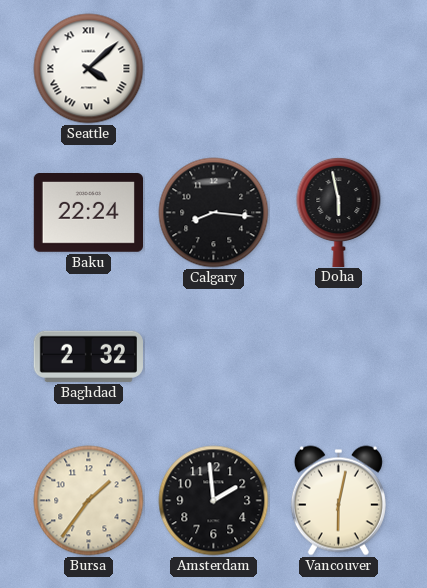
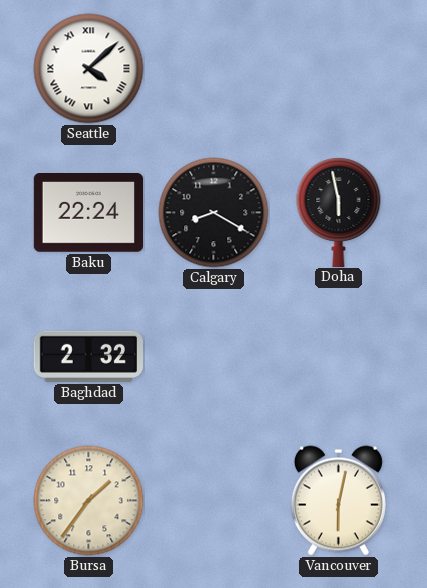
Calgary: 8:16 -> 8:20 (214, 213)
Amsterdam: 1:59 -> none (214, 501)
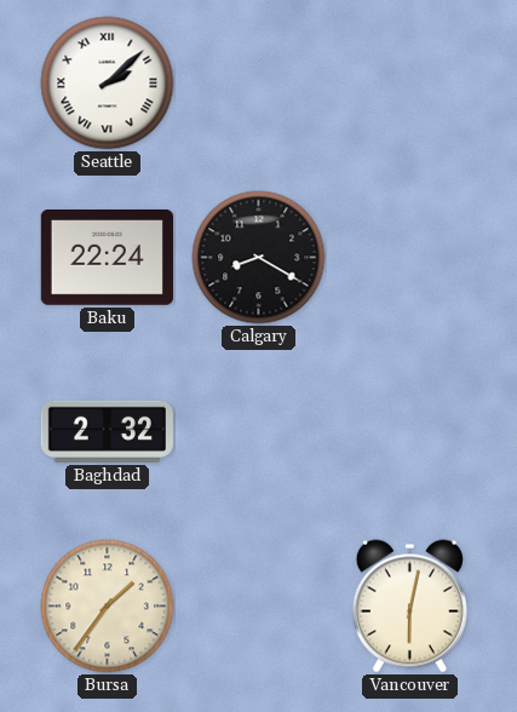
Seattle: 4:08 -> 2:08 (108, 84)
Doha: 5:58 -> none (339, 211)
